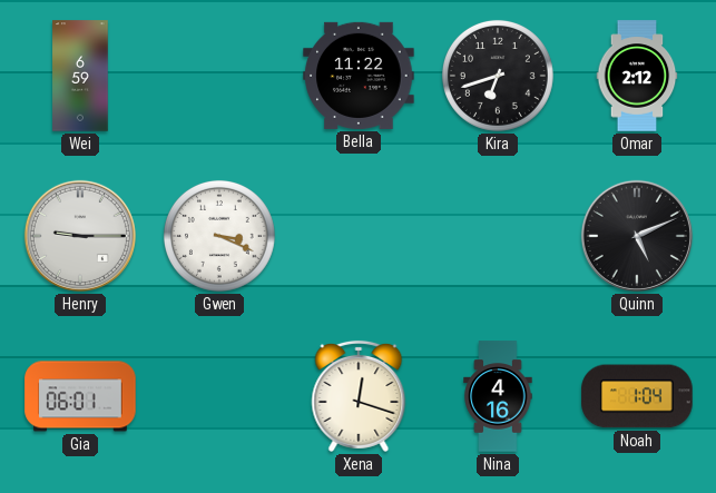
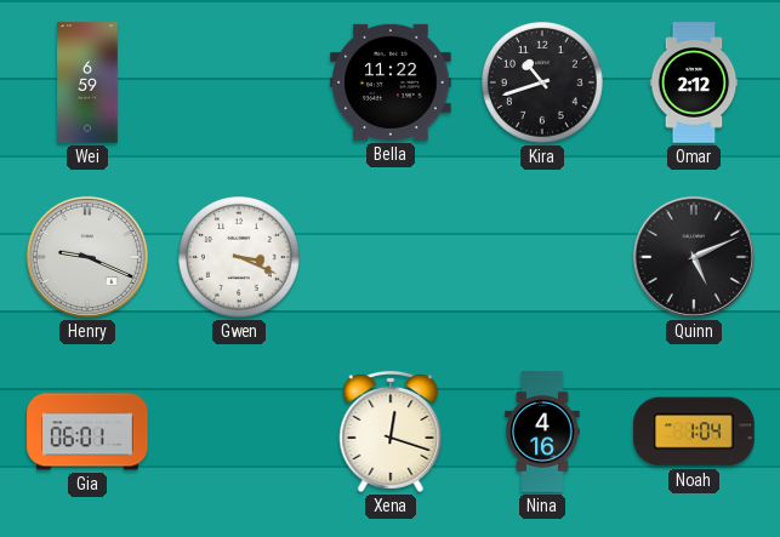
Kira: 6:42 -> 10:42 (542, 82)
Henry: 9:15 -> 9:19 (87, 257)
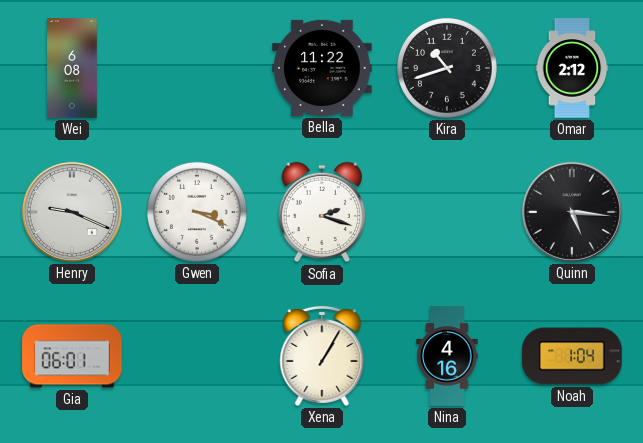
Wei: 6:59 -> 6:08 (72, 68)
Sofia: none -> 2:18 (322, 212)
Quinn: 5:11 -> 5:16 (572, 212)
Xena: 12:18 -> 1:05 (322, 356)
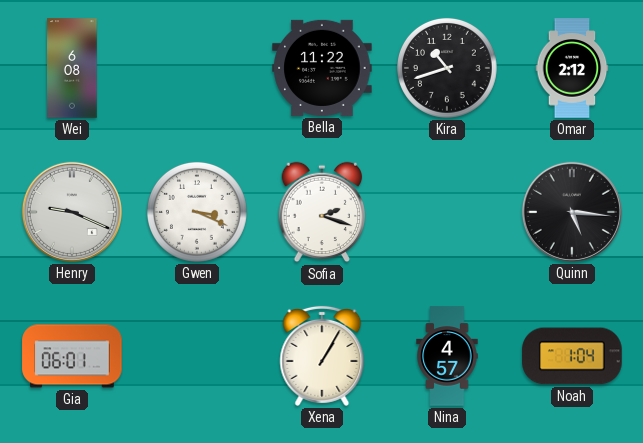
Nina: 4:16 -> 4:57 (447, 356)
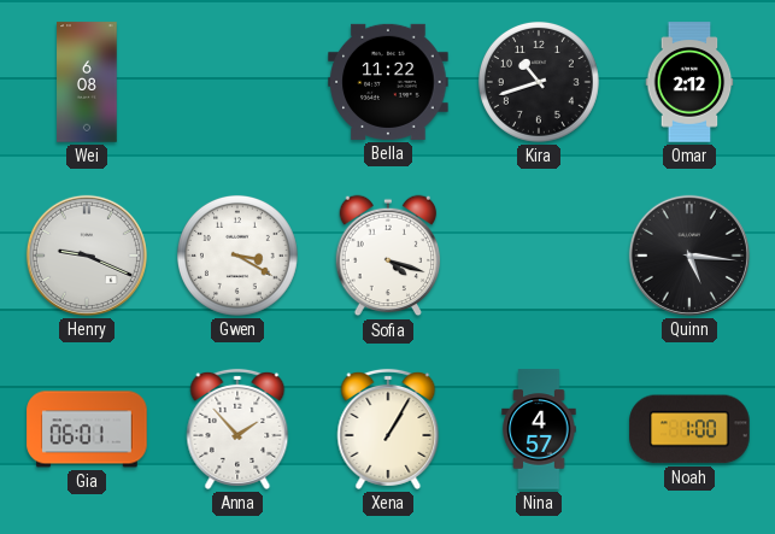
Gwen: 3:19 -> 3:20 (237, 256)
Sofia: 2:18 -> 4:18 (388, 256)
Anna: none -> 1:53 (237, 429)
Noah: 1:04 -> 1:00 (689, 429)
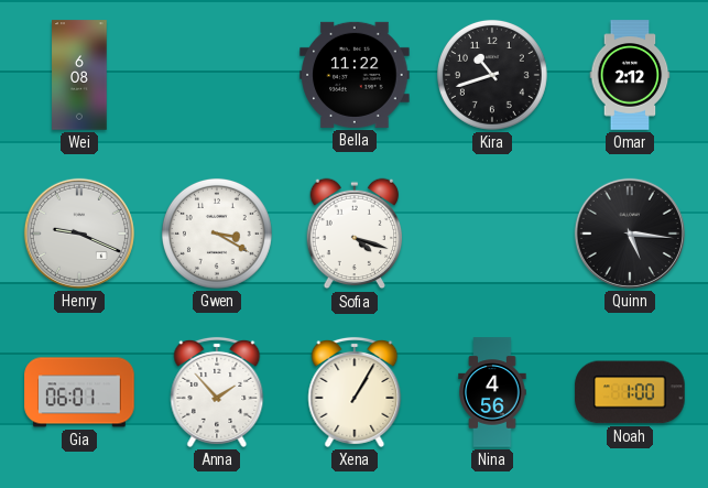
Nina: 4:57 -> 4:56 (492, 392)
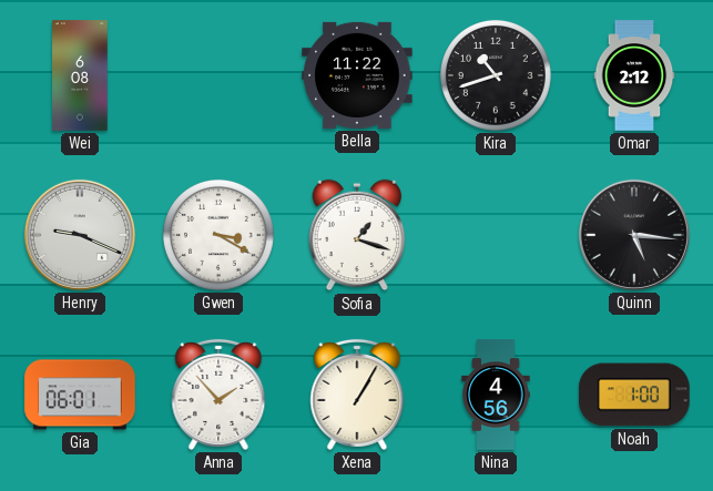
Sofia: 4:18 -> 1:18 (357, 235)
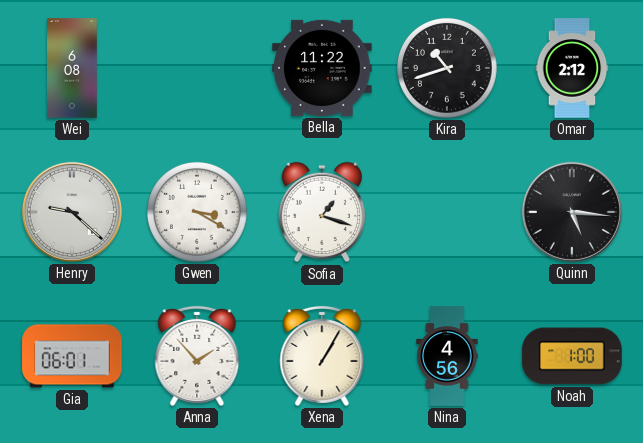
Henry: 9:19 -> 9:22 (72, 212)
